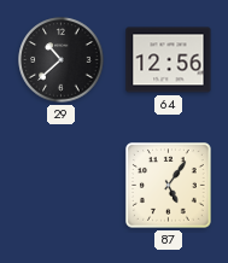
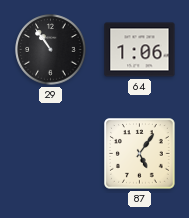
29: 10:38 -> 10:54 (51, 50)
64: 12:56 -> 1:06 (140, 50)
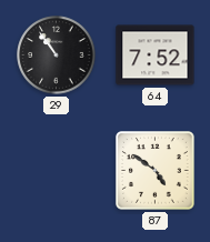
64: 1:06 -> 7:52 (156, 56)
87: 5:06 -> 4:51 (156, 171)
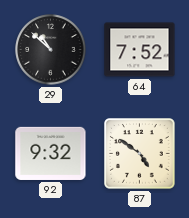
29: 10:54 -> 10:52 (51, 50)
92: none -> 9:32 (51, 153)
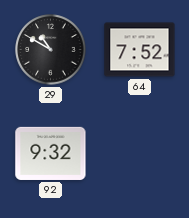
29: 10:52 -> 10:50 (51, 50)
87: 4:51 -> none (140, 154)
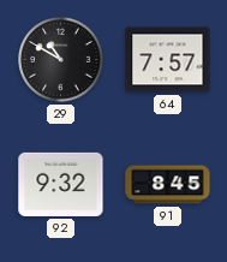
64: 7:52 -> 7:57 (168, 60)
91: none -> 8:45 (168, 185)
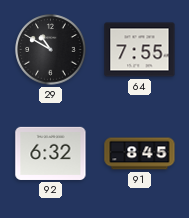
64: 7:57 -> 7:55 (140, 50)
92: 9:32 -> 6:32 (51, 153)
